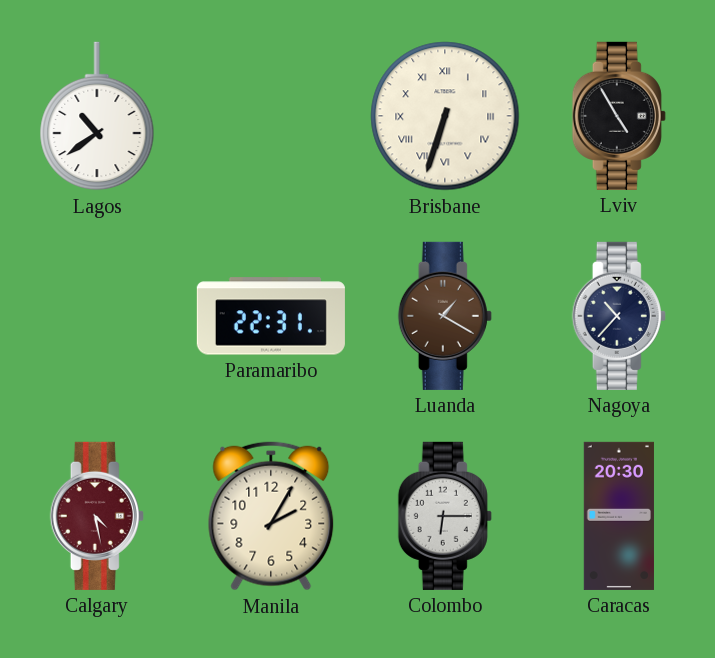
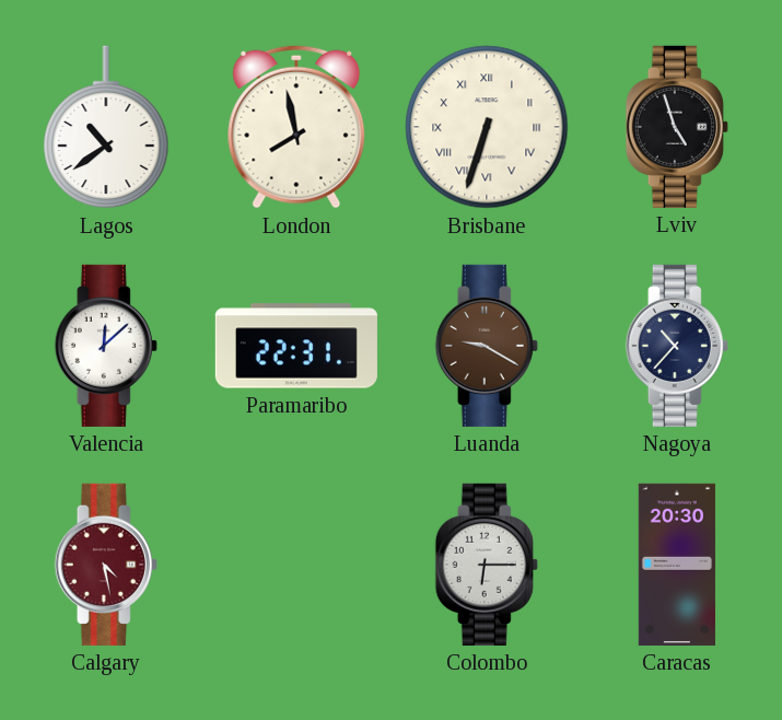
London: none -> 7:58 (296, 127)
Lviv: 4:55 -> 4:57 (677, 127)
Valencia: none -> 12:08 (106, 346)
Luanda: 1:20 -> 9:20 (487, 346)
Manila: 2:05 -> none (271, 516)
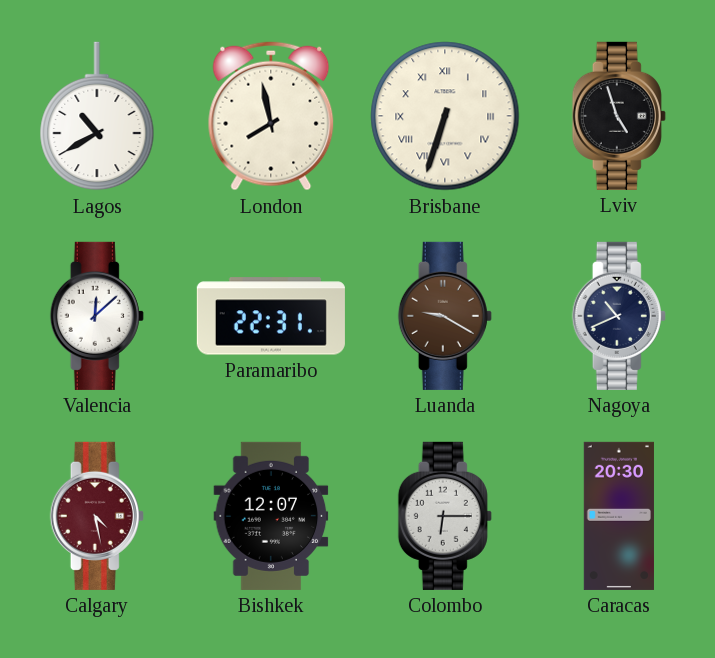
Lagos: 10:39 -> 10:40 (97, 116)
Nagoya: 10:37 -> 10:41 (619, 316)
Bishkek: none -> 12:07 (271, 516)
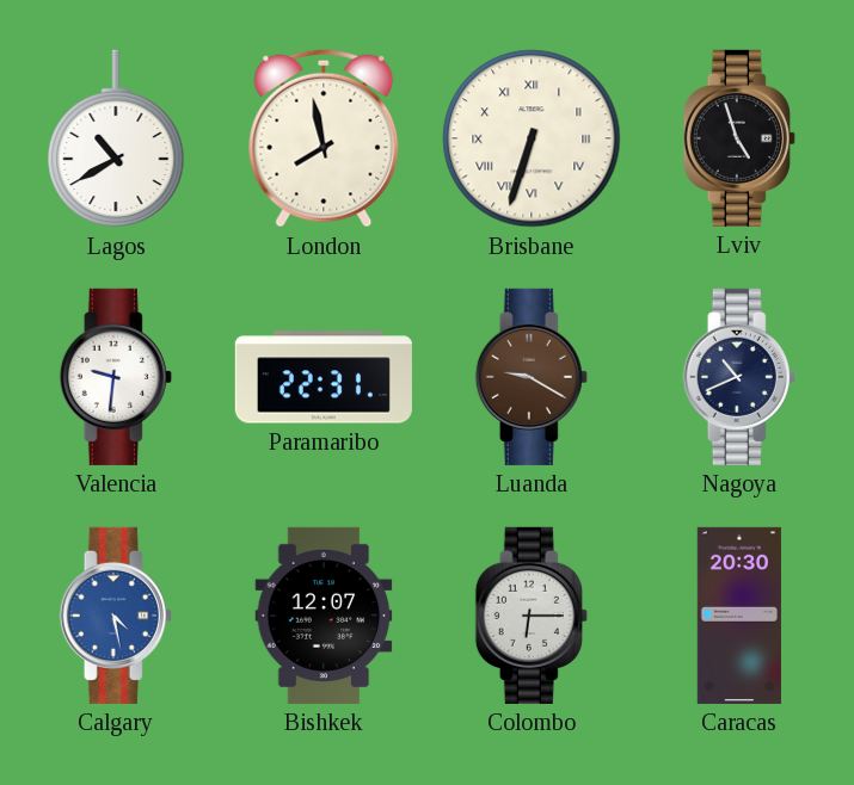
Valencia: 12:08 -> 9:31 (116, 377)
Calgary dial: burgundy -> blue (116, 616)
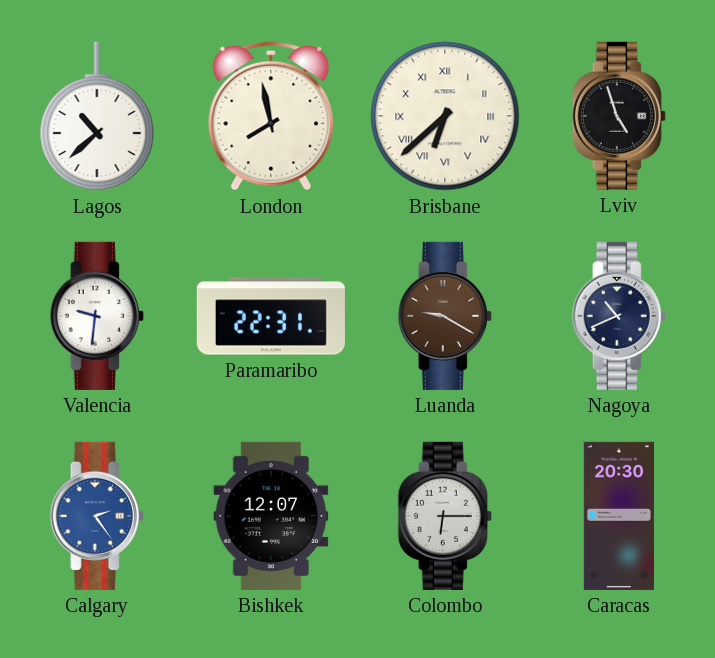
Lagos: 10:40 -> 10:38 (97, 116)
Brisbane: 6:33 -> 6:38 (445, 116)
Calgary: 4:28 -> 2:24 (97, 516)
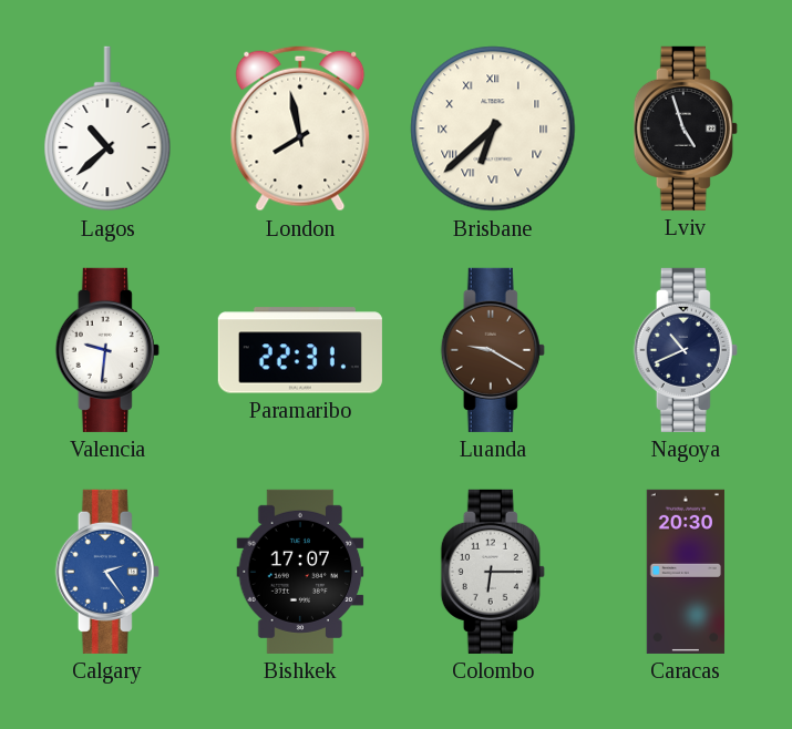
Bishkek: 12:07 -> 17:07 (300, 572)
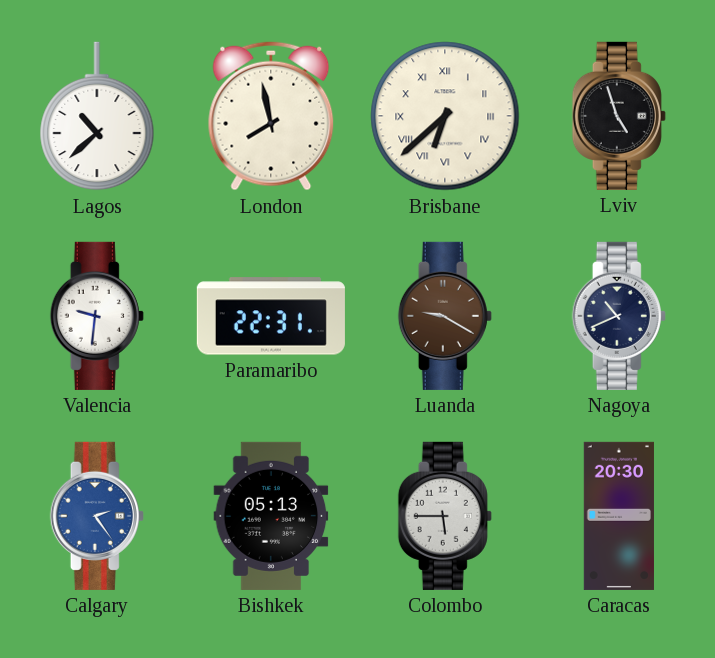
Bishkek: 17:07 -> 05:13 (271, 516)
Colombo: 6:15 -> 5:45 (445, 516)
